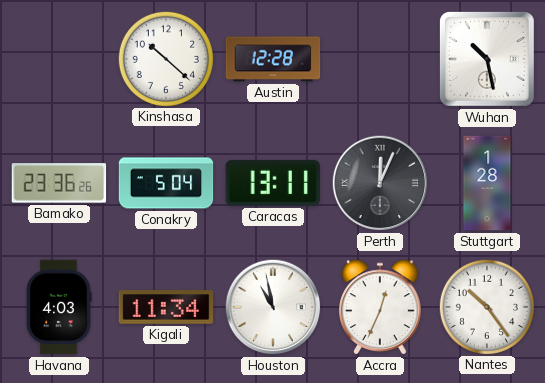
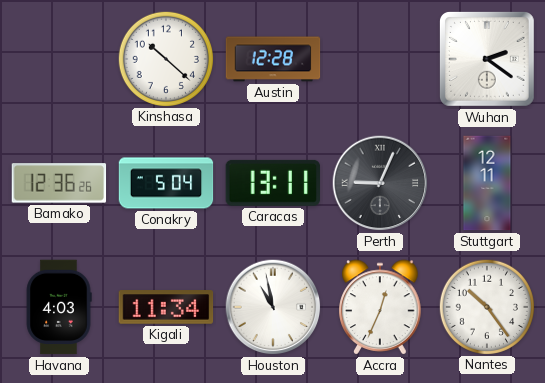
Wuhan: 10:28 -> 2:21 (487, 59)
Bamako: 23:36 -> 12:36 (59, 183)
Perth: 12:04 -> 9:04 (380, 183)
Stuttgart: 1:28 -> 12:11 (487, 183)
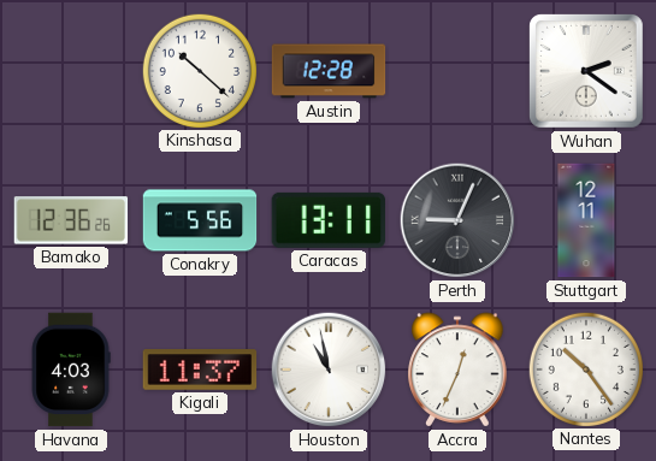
Conakry: 5:04 -> 5:56 (200, 220)
Kigali: 11:34 -> 11:37 (200, 370)
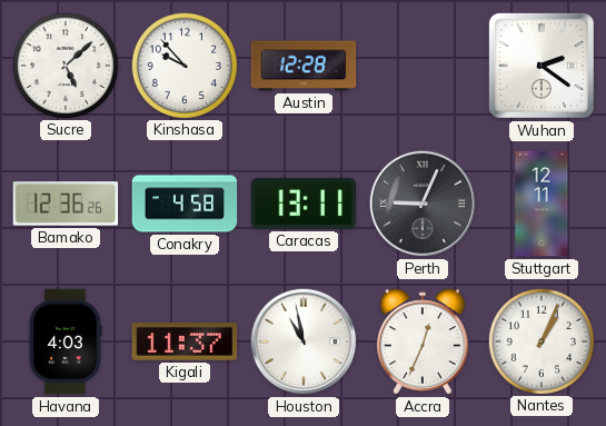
Sucre: none -> 5:08 (64, 65)
Kinshasa: 10:22 -> 9:53 (183, 65)
Conakry: 5:56 -> 4:58 (185, 204)
Nantes: 10:24 -> 1:04 (540, 340)
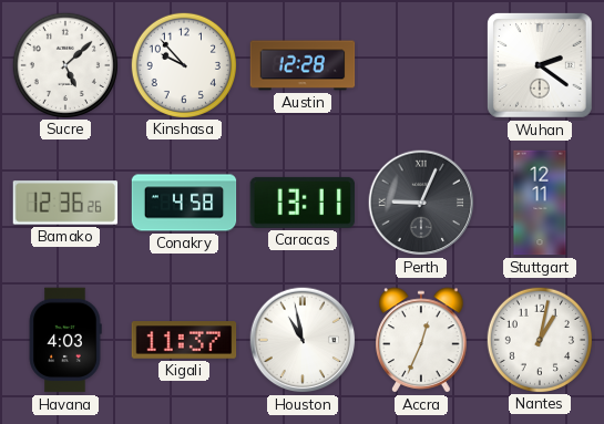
Nantes: 1:04 -> 1:02 (539, 339)
